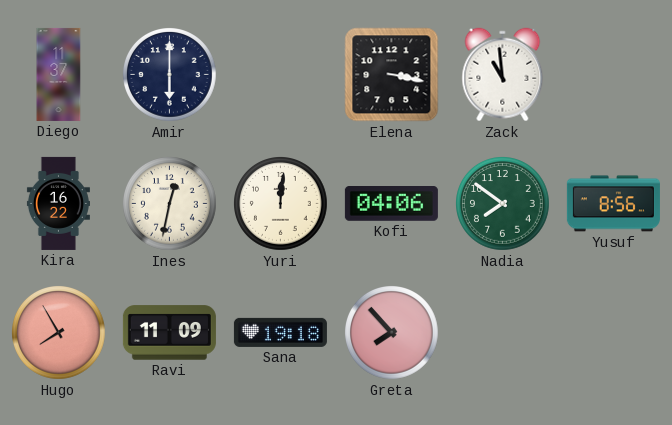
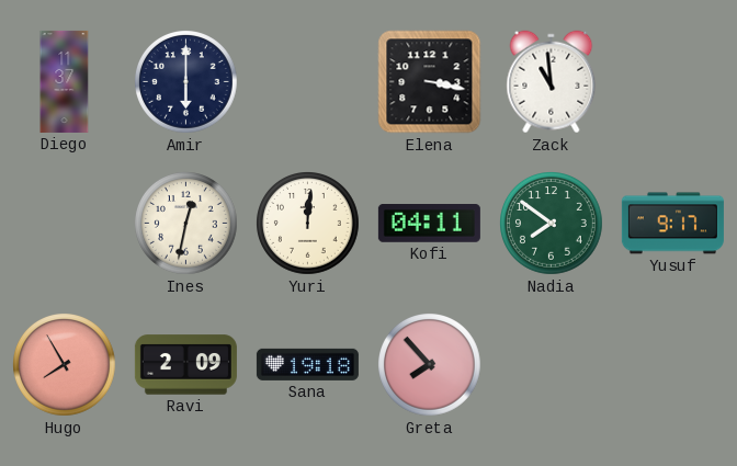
Kira: 16:22 -> none (58, 203)
Kofi: 04:06 -> 04:11 (429, 224)
Yusuf: 8:56 -> 9:17 (672, 224)
Ravi: 11:09 -> 2:09 (185, 365)
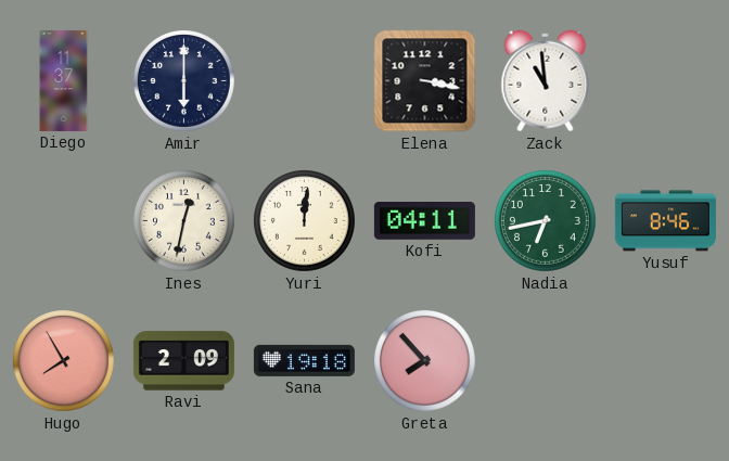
Nadia: 7:51 -> 6:43 (546, 221)
Yusuf: 9:17 -> 8:46 (665, 221)
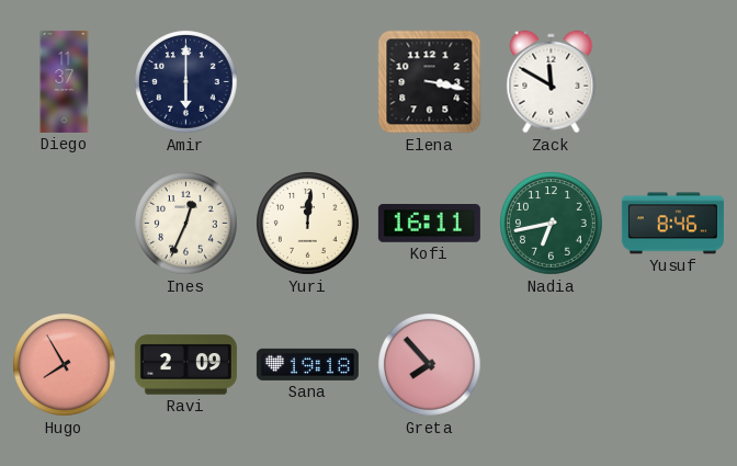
Zack: 10:59 -> 11:50 (552, 82)
Ines: 12:32 -> 12:34 (186, 224)
Kofi: 04:11 -> 16:11 (429, 224)
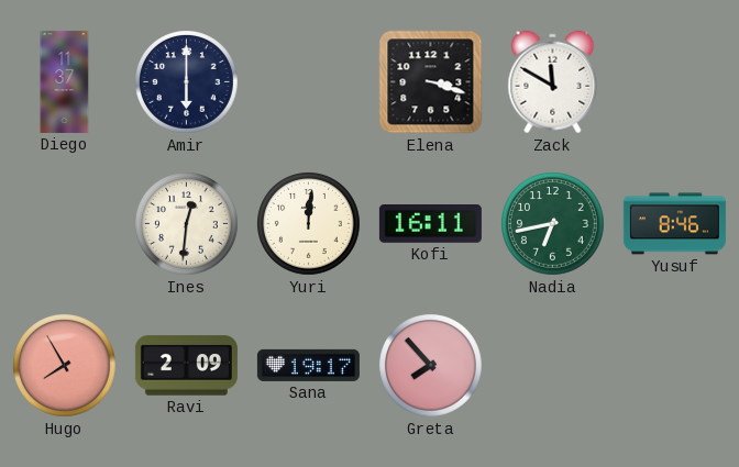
Elena: 3:17 -> 3:18 (431, 82)
Ines: 12:34 -> 12:31 (187, 224)
Sana: 19:18 -> 19:17 (308, 365)
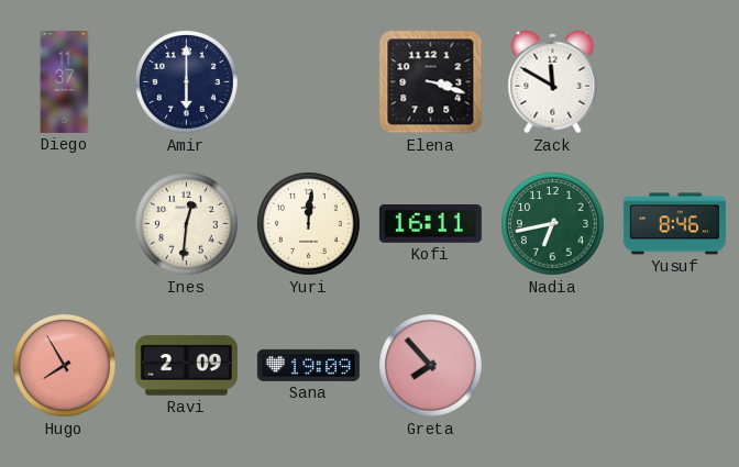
Sana: 19:17 -> 19:09 (308, 365)
